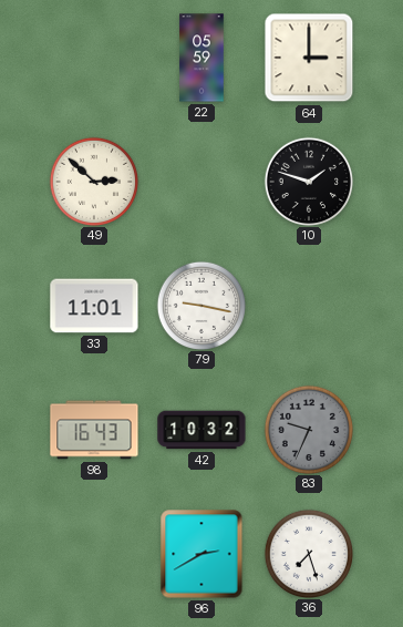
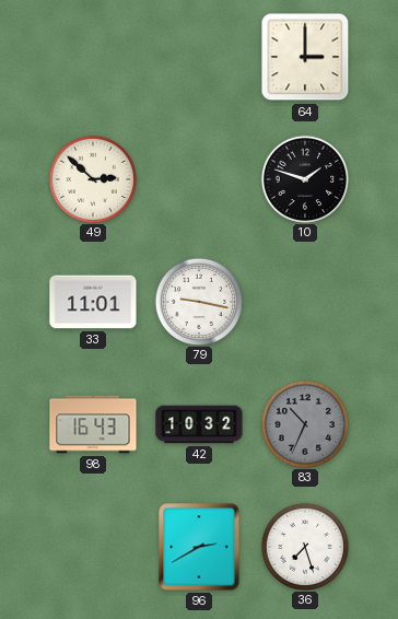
22: 05:59 -> none (201, 58)
83: 9:34 -> 10:34 (304, 423)
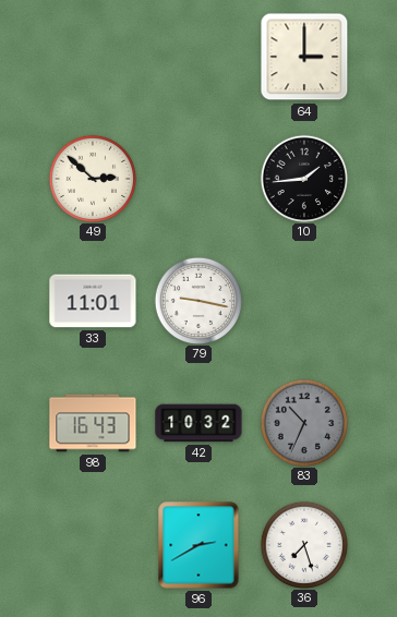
10: 1:48 -> 1:44 (303, 178)
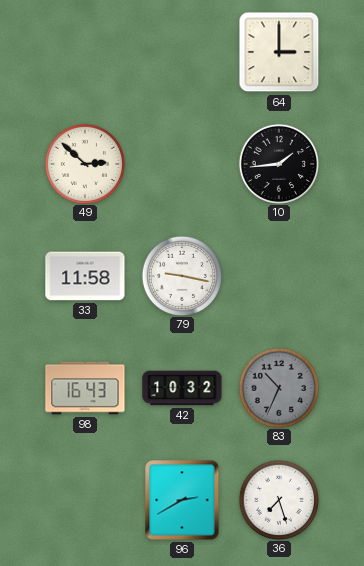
33: 11:01 -> 11:58 (85, 276)
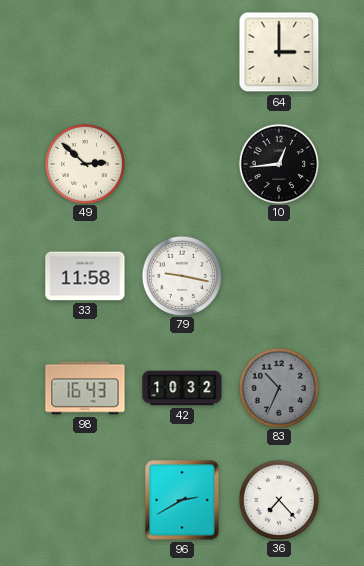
10: 1:44 -> 12:44 (278, 163)
36: 7:27 -> 7:23 (278, 499)
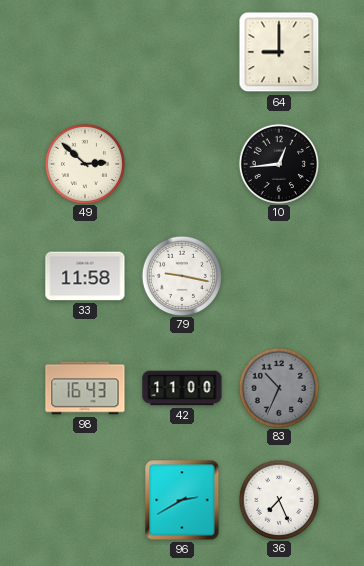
64: 3:00 -> 9:00 (279, 52)
42: 10:32 -> 11:00 (182, 388)
36: 7:23 -> 7:26 (278, 499)
